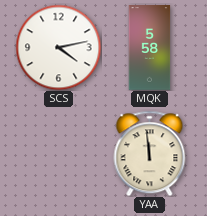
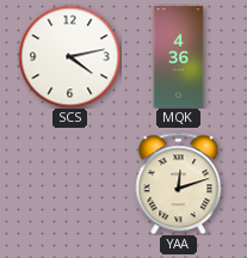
MQK: 5:58 -> 4:36 (179, 57)
YAA: 11:59 -> 12:12 (179, 183)
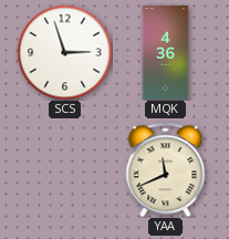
SCS: 4:13 -> 2:57 (64, 52)
YAA: 12:12 -> 11:41 (166, 169)
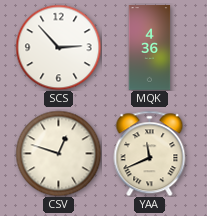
SCS: 2:57 -> 2:53 (58, 47)
CSV: none -> 12:48 (58, 153)
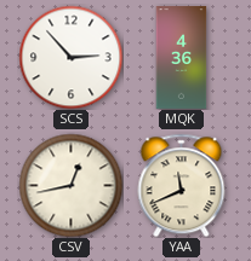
CSV: 12:48 -> 12:43 (70, 185)
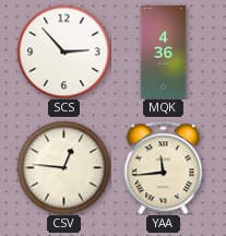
CSV: 12:43 -> 12:46 (63, 167)
YAA: 11:41 -> 11:44 (164, 167)
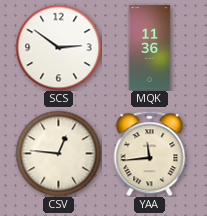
SCS: 2:53 -> 2:51 (58, 47)
MQK: 4:36 -> 11:36 (150, 48)
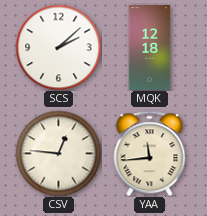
SCS: 2:51 -> 2:08 (58, 47)
MQK: 11:36 -> 12:18 (150, 48)
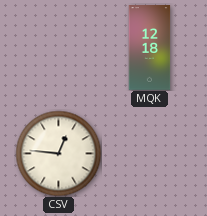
SCS: 2:08 -> none (58, 47)
YAA: 11:44 -> none (150, 153)
